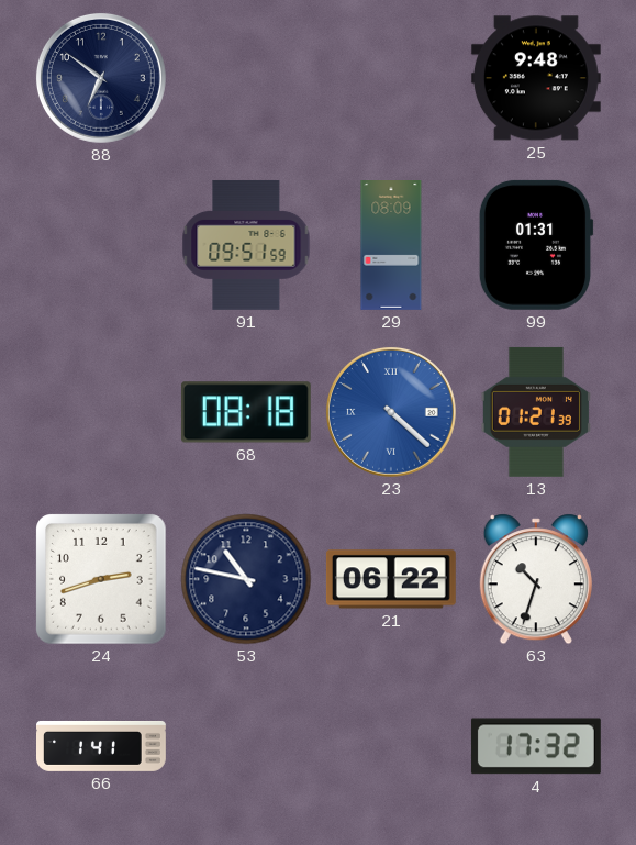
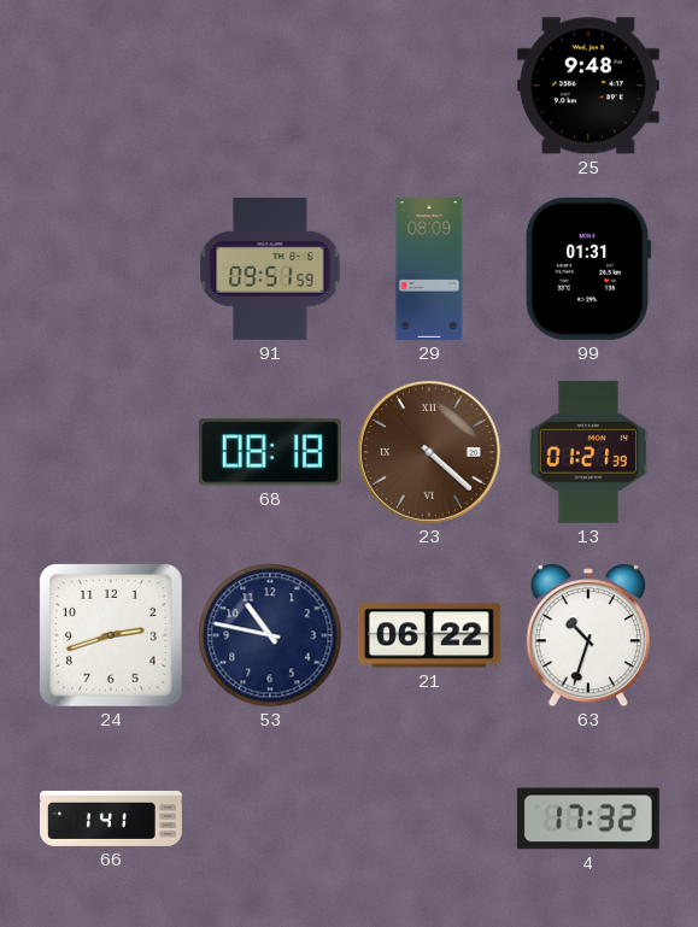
88: 6:51 -> none (101, 78)
23 dial: blue -> brown (429, 452)
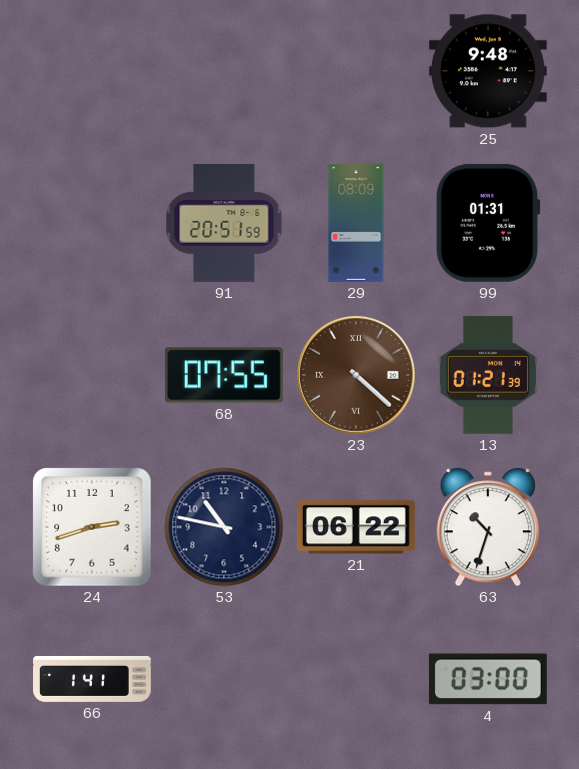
91: 09:51 -> 20:51 (224, 223)
68: 08:18 -> 07:55 (224, 375)
4: 17:32 -> 03:00 (488, 679)
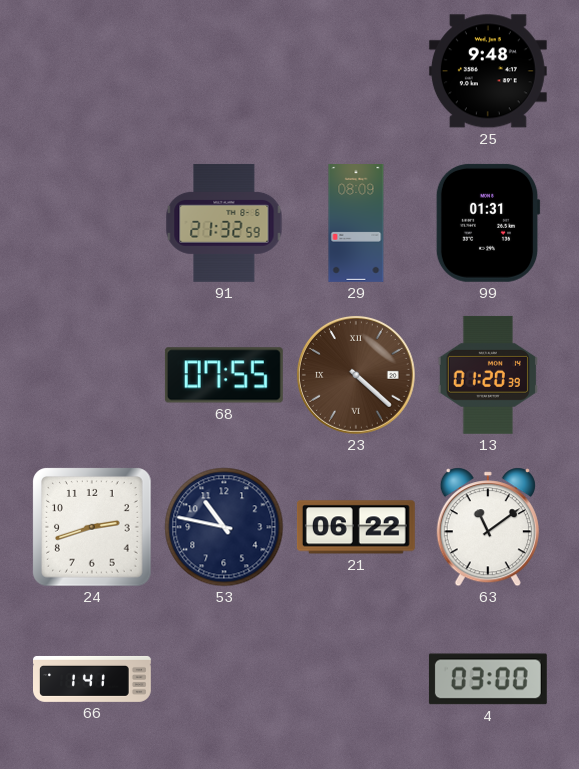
91: 20:51 -> 21:32 (224, 223)
13: 01:21 -> 01:20 (488, 375)
63: 10:33 -> 11:09 (488, 527)
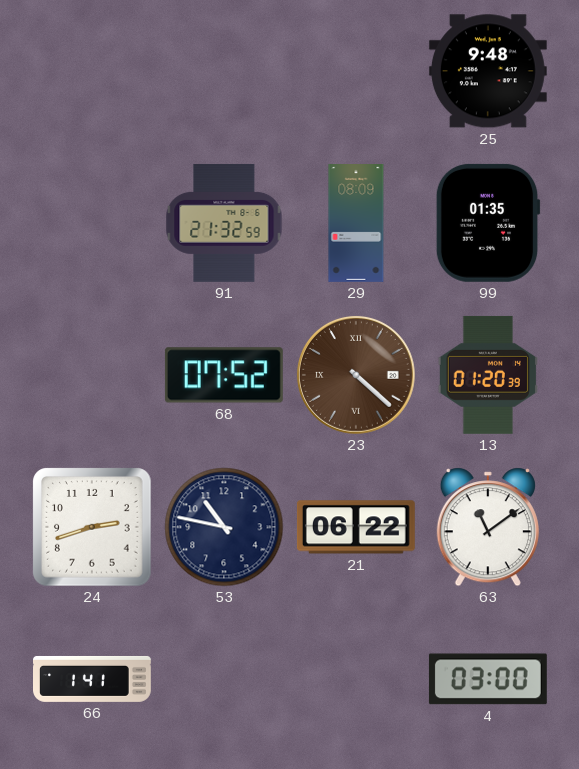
99: 01:31 -> 01:35 (488, 223)
68: 07:55 -> 07:52 (224, 375)
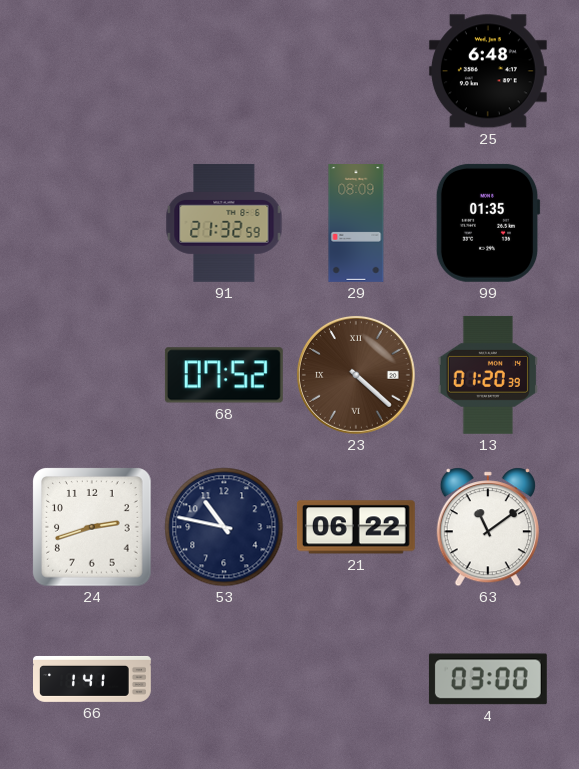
25: 9:48 -> 6:48 (488, 71)
